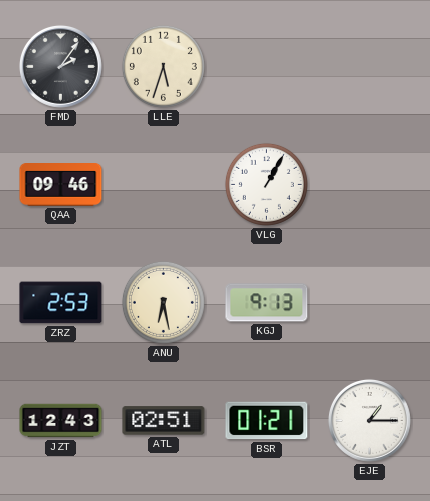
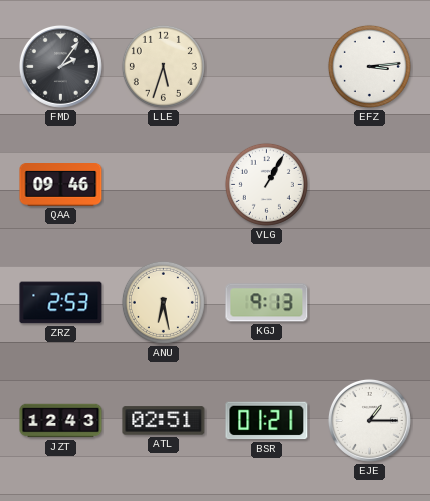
EFZ: none -> 3:14 (369, 66)
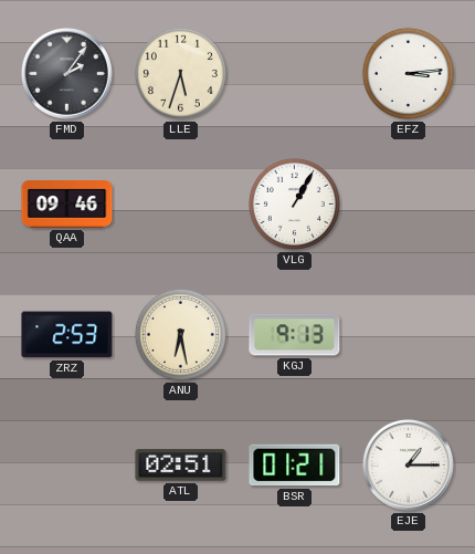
JZT: 12:43 -> none (61, 421)
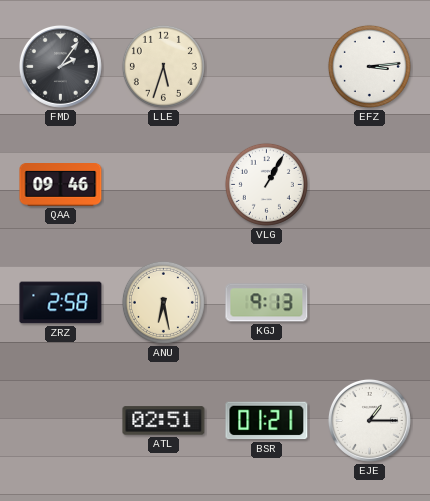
ZRZ: 2:53 -> 2:58 (61, 303)
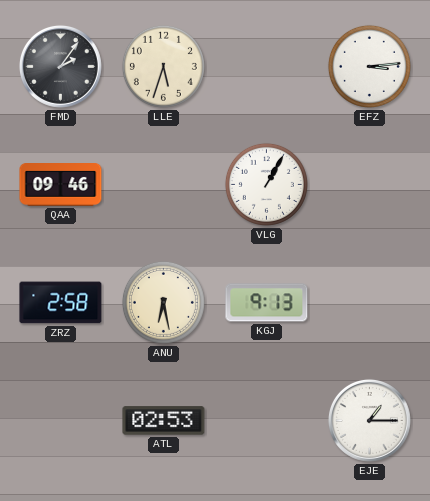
ATL: 02:51 -> 02:53 (164, 421)
BSR: 01:21 -> none (267, 421)
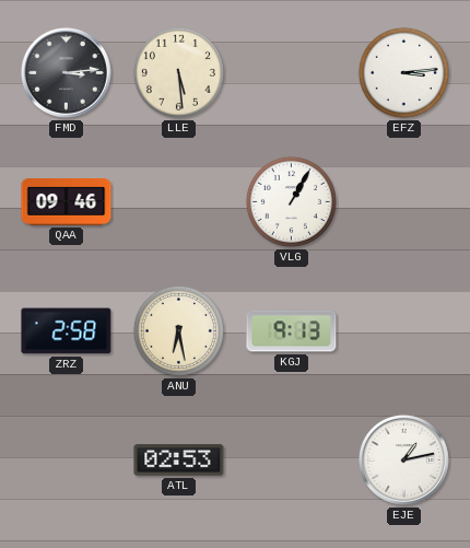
FMD: 2:06 -> 3:14 (66, 72)
LLE: 5:33 -> 5:29 (178, 72)
EJE: 1:15 -> 1:13 (403, 459)
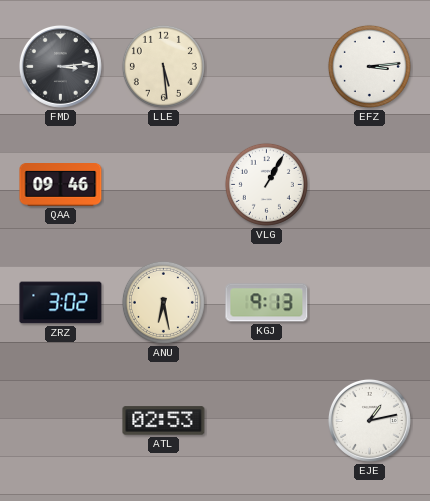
ZRZ: 2:58 -> 3:02 (61, 303)
